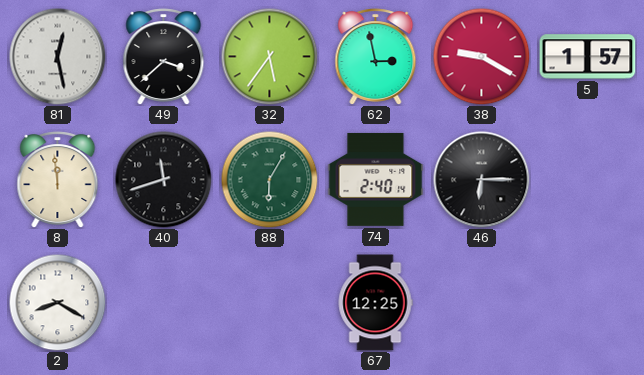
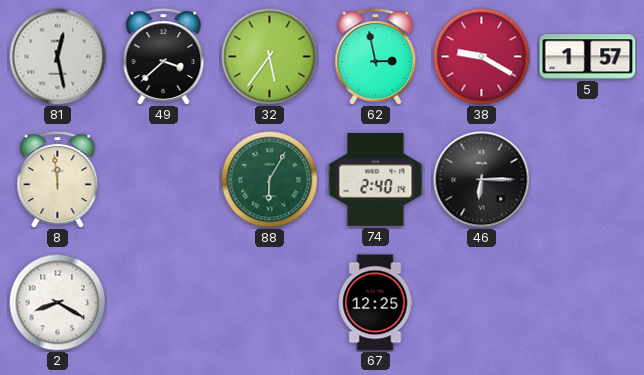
40: 11:42 -> none (164, 180)
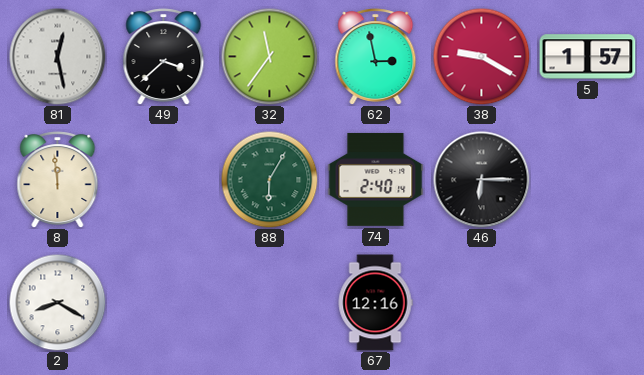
32: 5:36 -> 11:36 (269, 56)
67: 12:25 -> 12:16 (375, 303)
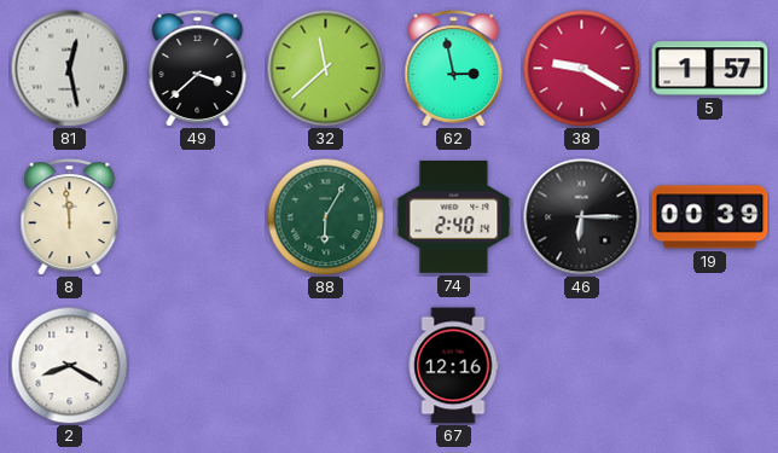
32: 11:36 -> 11:38 (325, 68)
19: none -> 00:39 (710, 217)
